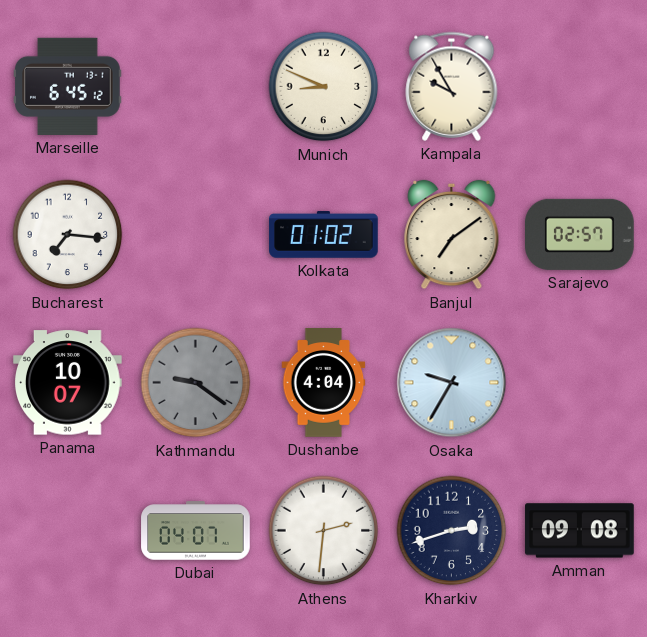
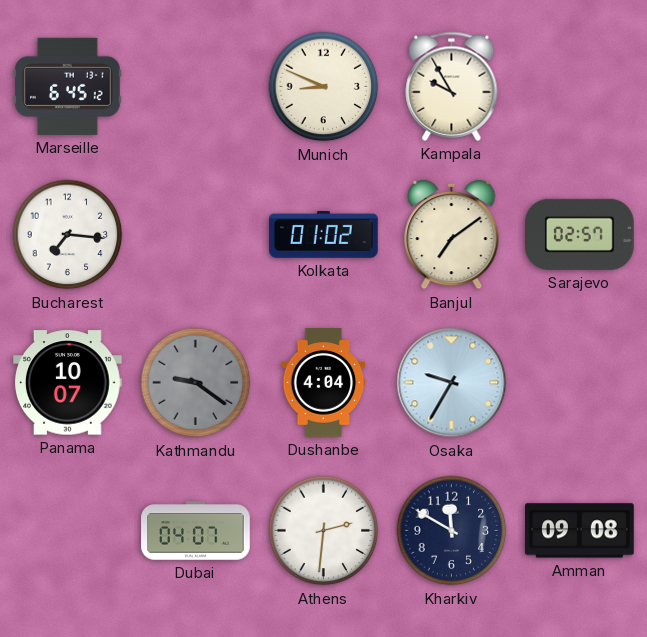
Kharkiv: 2:42 -> 11:50 (452, 531)
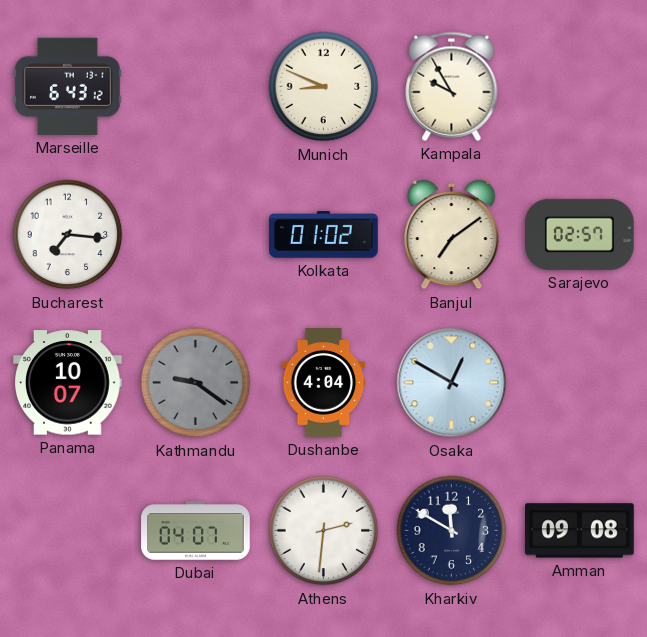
Marseille: 6:45 -> 6:43 (68, 86)
Osaka: 9:35 -> 12:50 (452, 383)
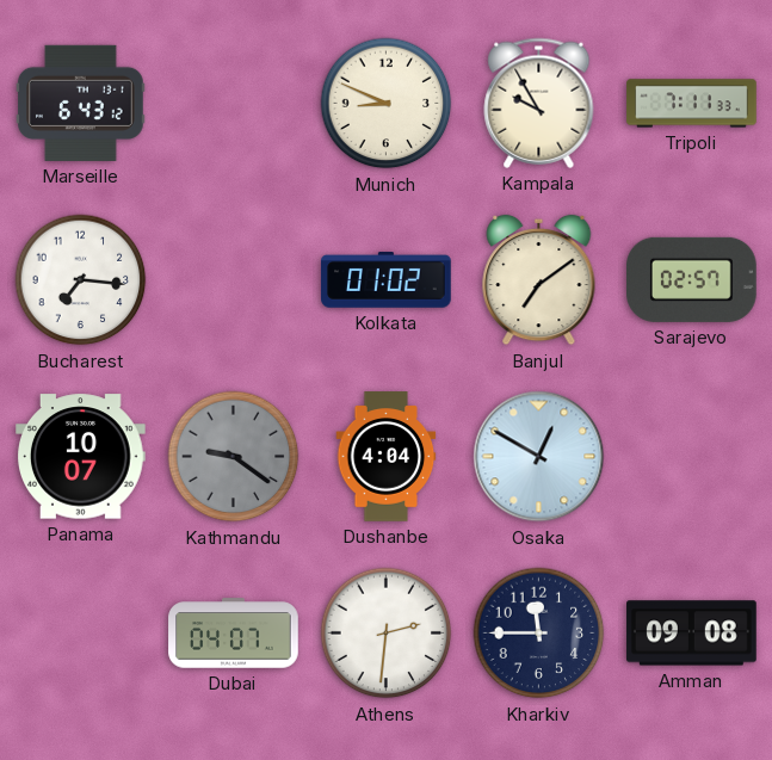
Tripoli: none -> 7:11 (692, 104)
Kharkiv: 11:50 -> 11:45 (539, 634)
